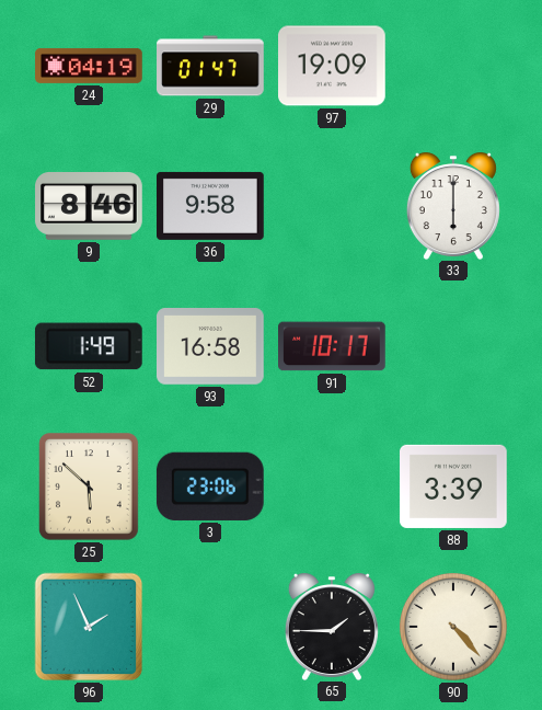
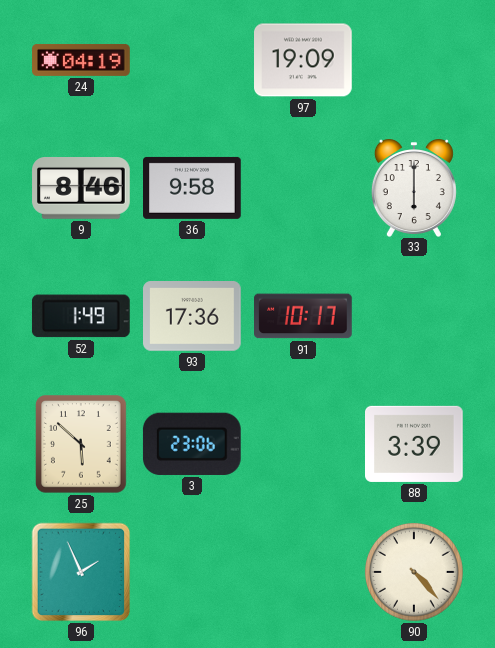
29: 01:47 -> none (210, 66)
93: 16:58 -> 17:36 (193, 317)
65: 1:45 -> none (332, 627)
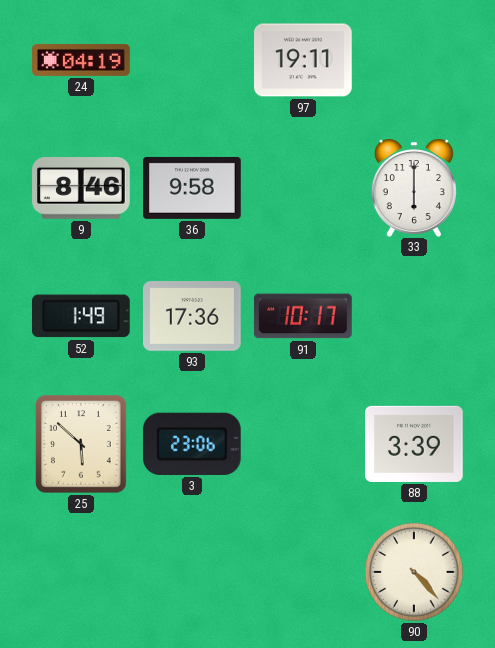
97: 19:09 -> 19:11 (304, 60)
96: 1:56 -> none (81, 572)
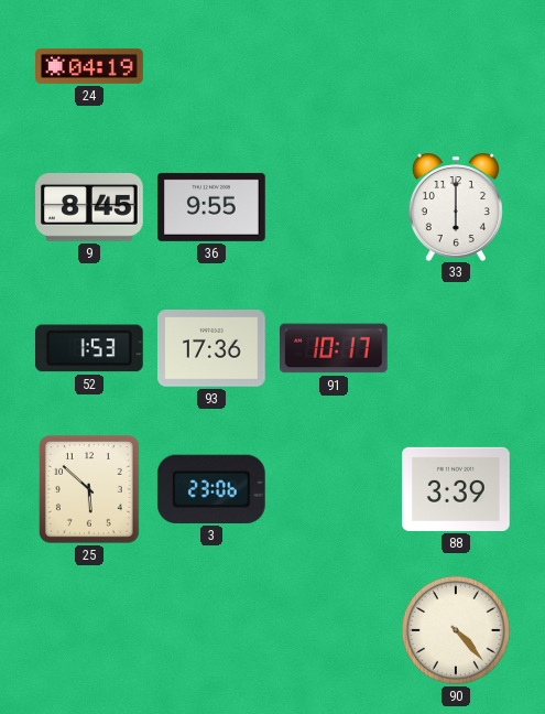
97: 19:11 -> none (304, 60)
9: 8:46 -> 8:45 (89, 207)
36: 9:58 -> 9:55 (212, 207)
52: 1:49 -> 1:53 (89, 348)
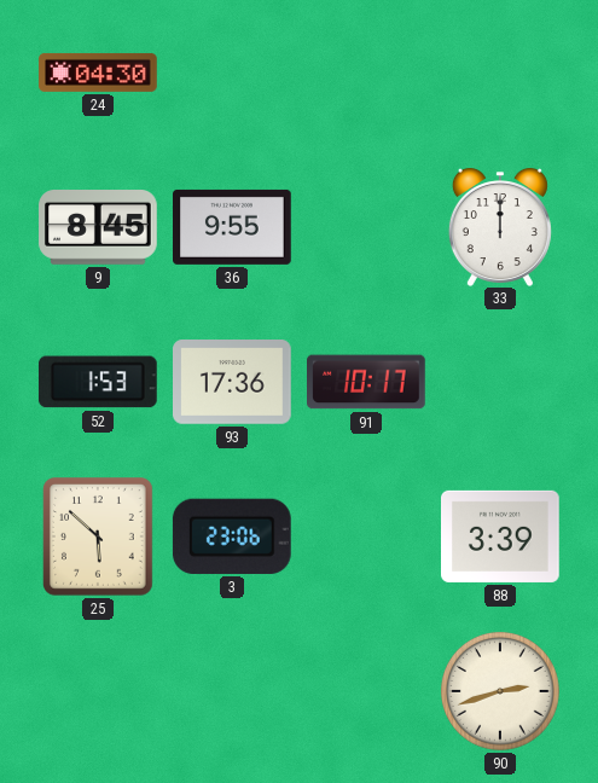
24: 04:19 -> 04:30 (98, 72)
33: 6:00 -> 12:00 (500, 227)
90: 4:23 -> 2:42 (500, 691)
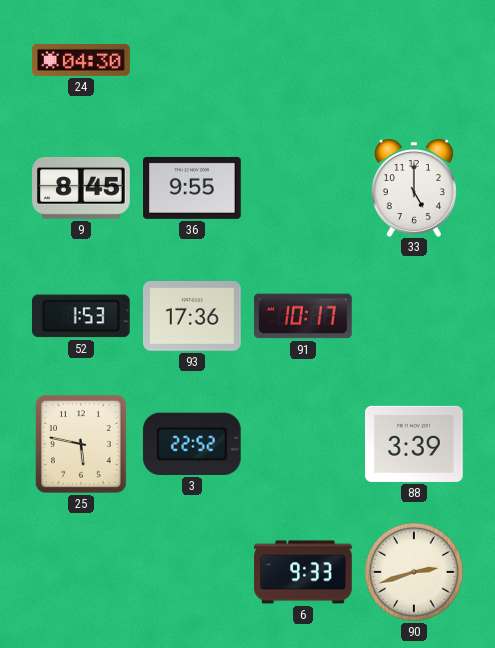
33: 12:00 -> 5:00 (414, 188)
25: 5:52 -> 5:47 (82, 445)
3: 23:06 -> 22:52 (192, 444)
6: none -> 9:33 (303, 572)
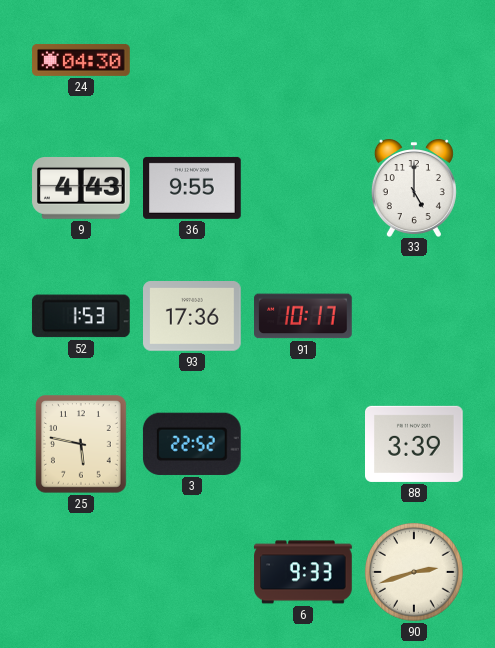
9: 8:45 -> 4:43 (81, 188)
